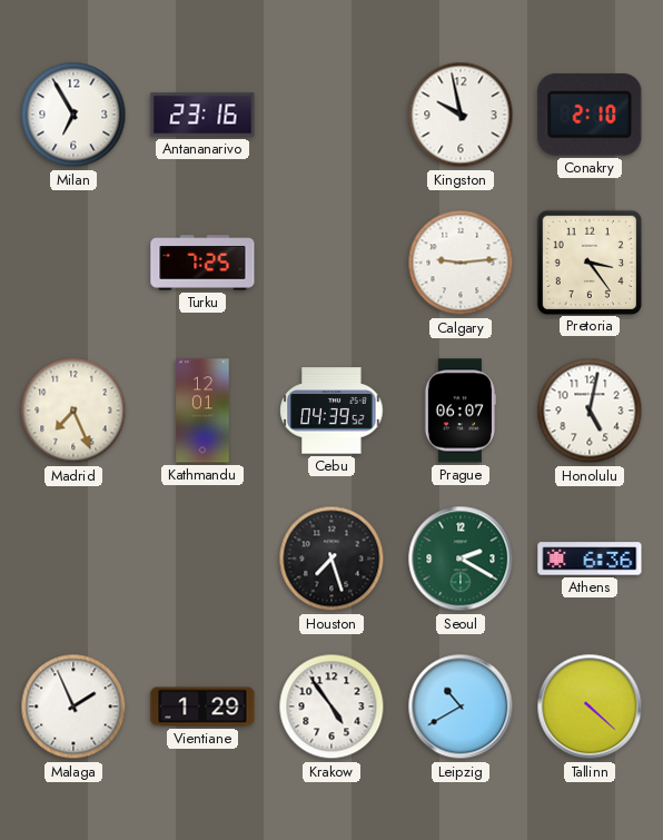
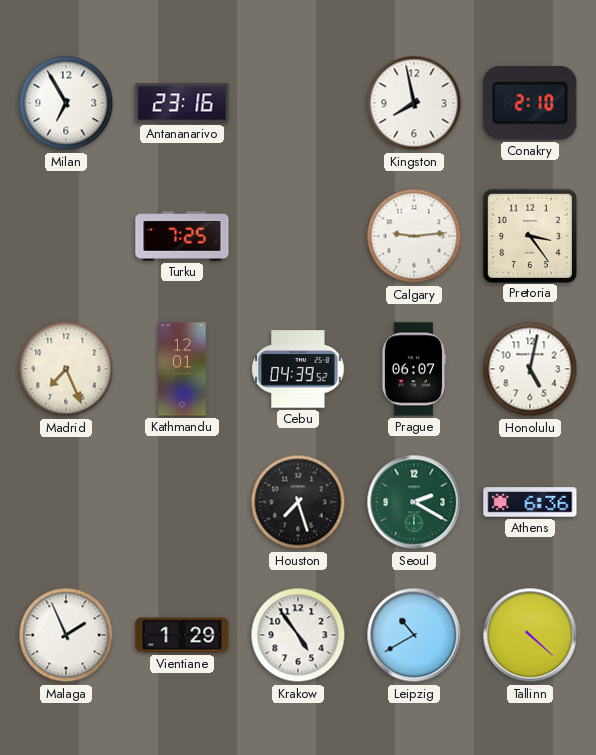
Kingston: 9:58 -> 7:58 (414, 103)
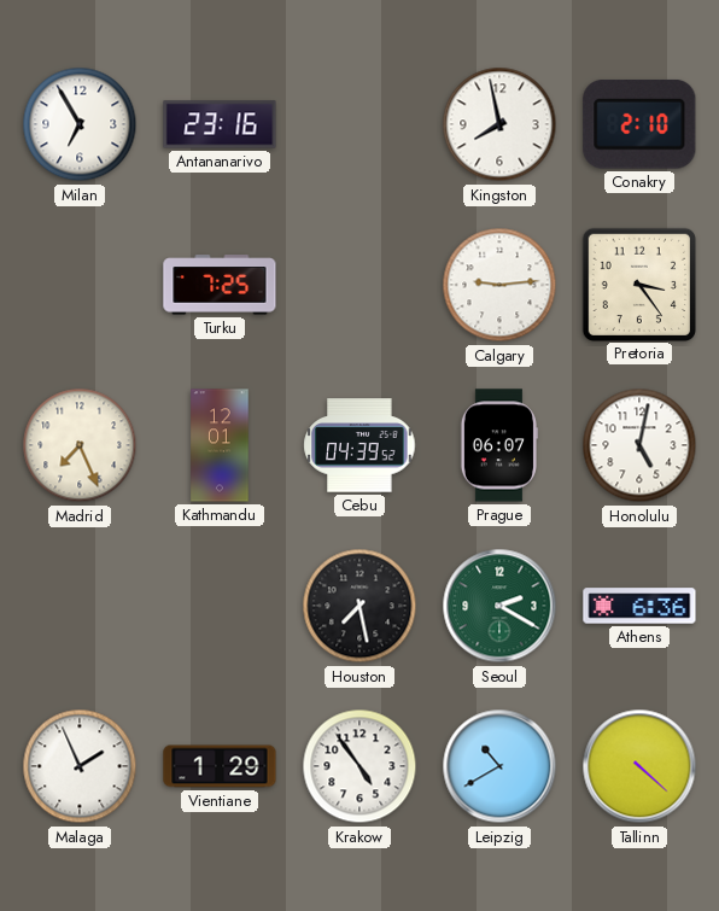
Houston: 7:27 -> 7:28 (359, 606)
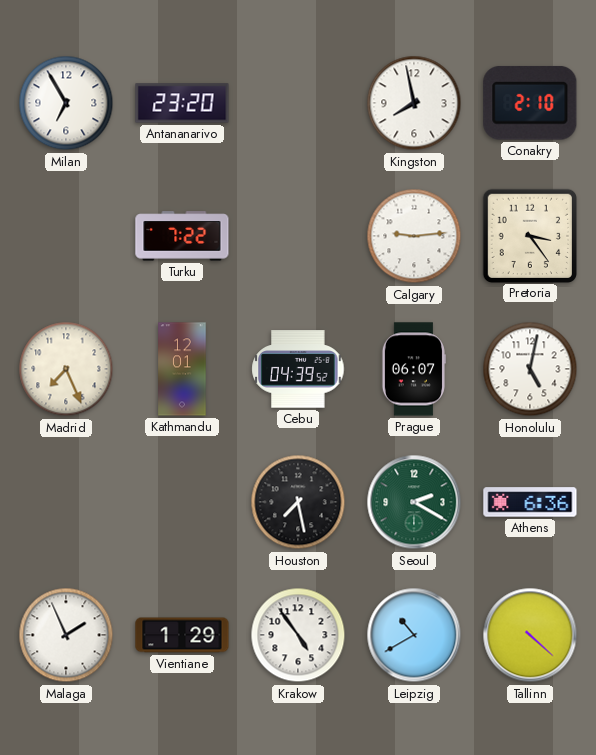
Antananarivo: 23:16 -> 23:20 (182, 103)
Turku: 7:25 -> 7:22 (182, 236)
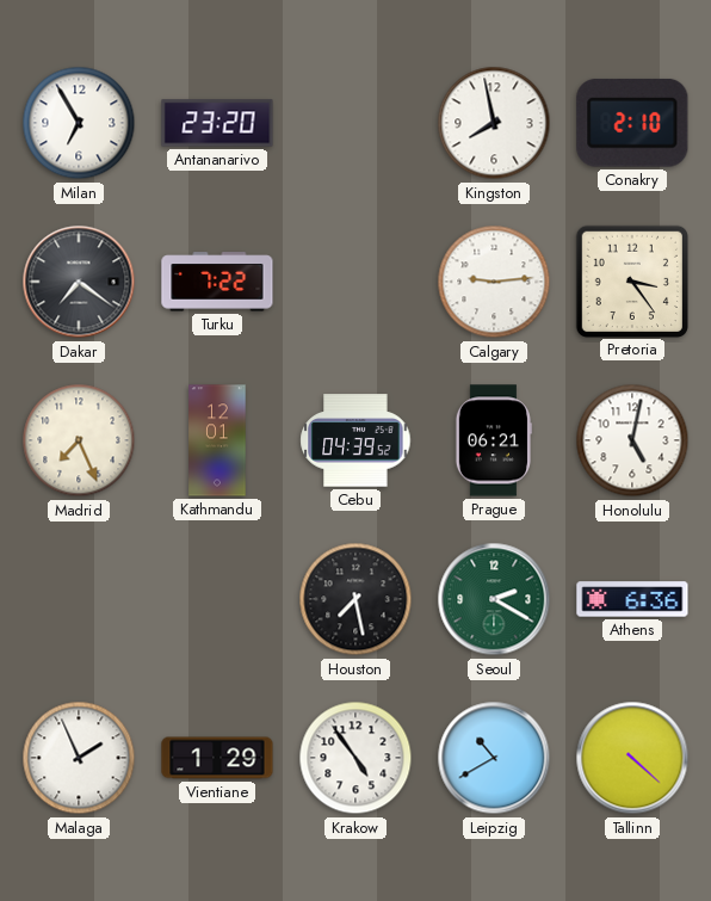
Dakar: none -> 7:21 (79, 282)
Prague: 06:07 -> 06:21 (493, 440)
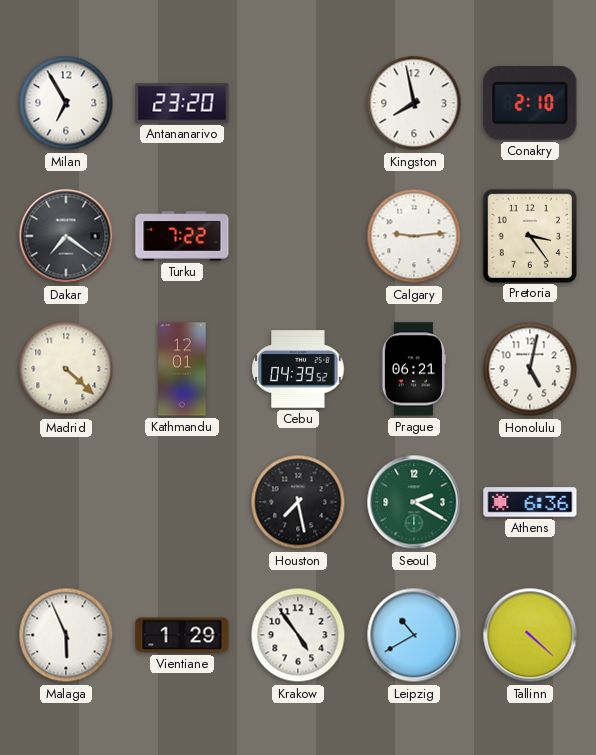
Madrid: 7:26 -> 4:22 (66, 369)
Malaga: 1:56 -> 5:56 (66, 635)
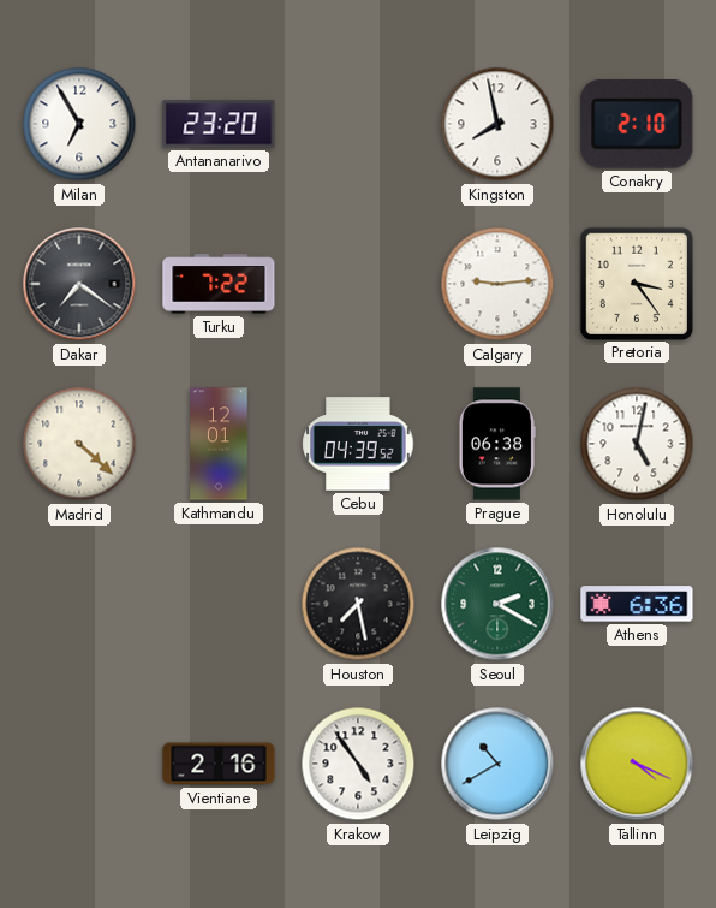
Prague: 06:21 -> 06:38 (496, 444)
Malaga: 5:56 -> none (66, 635)
Vientiane: 1:29 -> 2:16 (219, 764)
Tallinn: 4:22 -> 4:19 (637, 764)
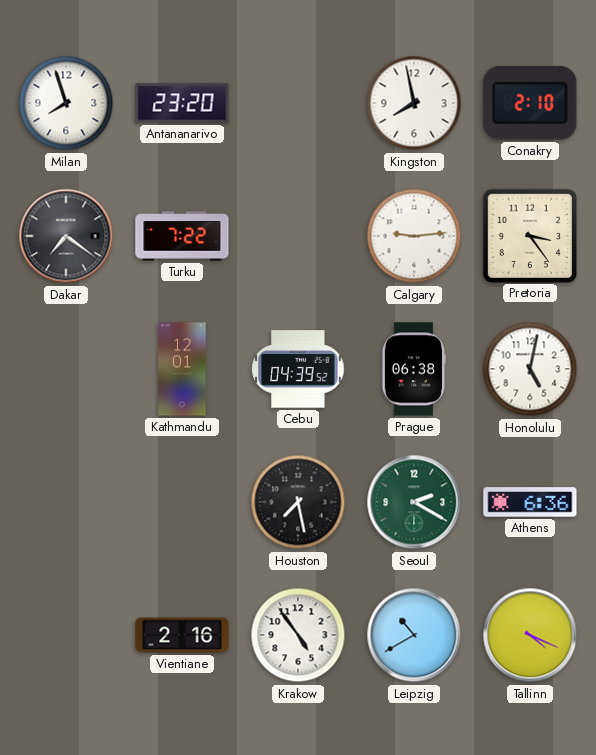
Milan: 6:55 -> 7:57 (66, 103)
Madrid: 4:22 -> none (79, 444)
